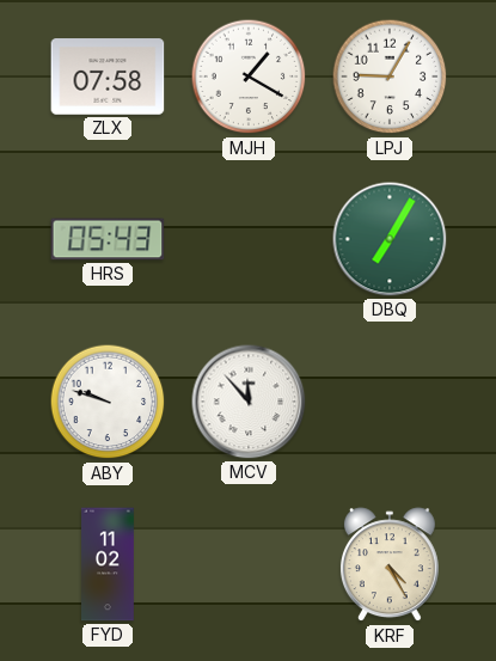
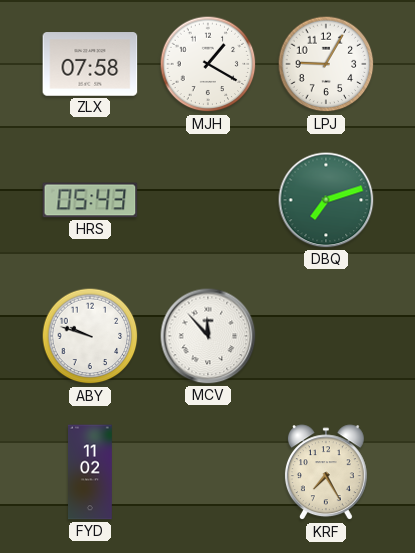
DBQ: 7:05 -> 7:12 (326, 200)
KRF: 4:25 -> 7:25 (326, 473)
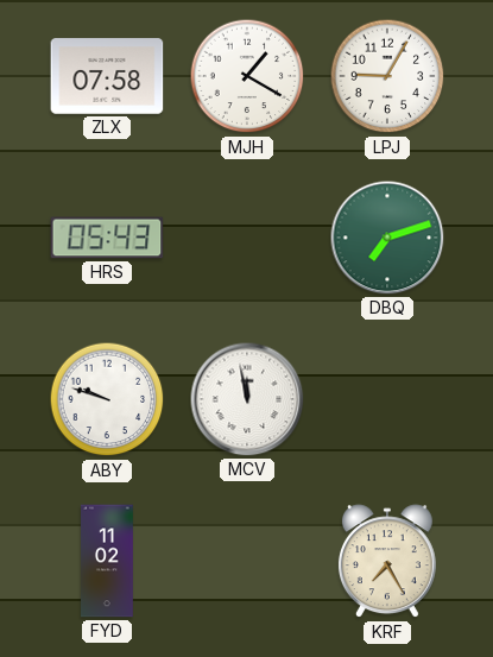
MCV: 11:53 -> 11:58 (247, 399)
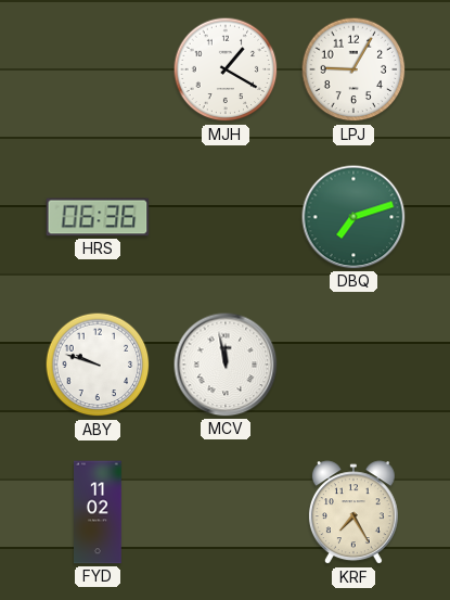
ZLX: 07:58 -> none (107, 76)
HRS: 05:43 -> 06:36 (98, 217)
